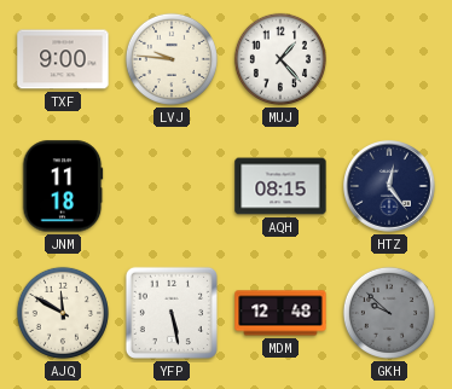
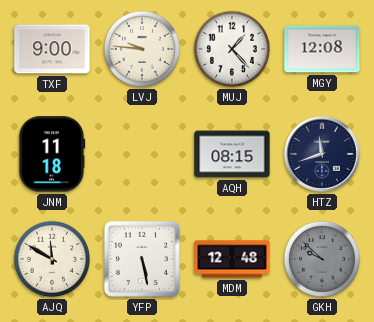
MGY: none -> 12:08 (322, 49)
HTZ: 12:24 -> 11:42 (322, 154)
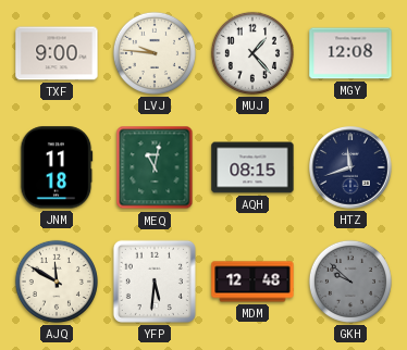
MEQ: none -> 11:02 (155, 167)
YFP: 5:28 -> 5:31 (155, 282)
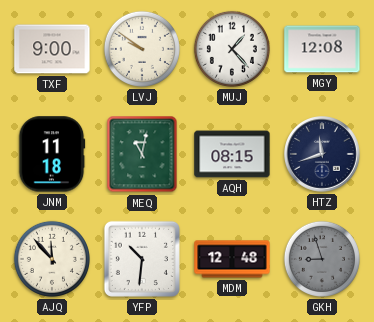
LVJ: 9:46 -> 9:51 (142, 49)
AJQ: 11:50 -> 11:53 (52, 259)
YFP: 5:31 -> 10:31 (142, 259)
GKH: 9:52 -> 8:57 (322, 259)
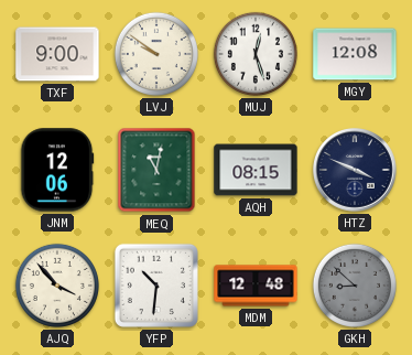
MUJ: 1:23 -> 12:27 (256, 54)
JNM: 11:18 -> 12:06 (57, 170)
HTZ: 11:42 -> 3:49 (355, 170)
AJQ: 11:53 -> 3:53 (57, 286)
GKH: 8:57 -> 8:52 (355, 286)
